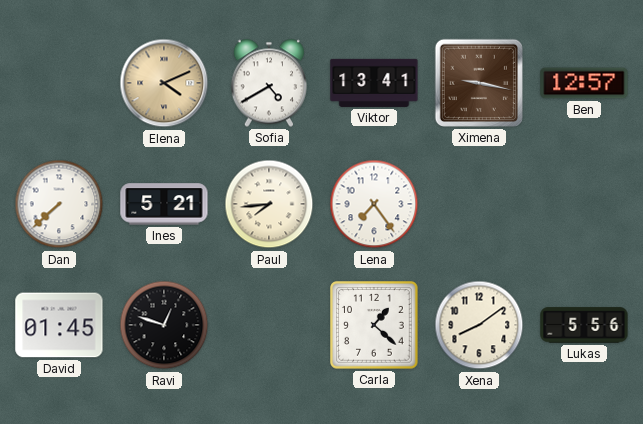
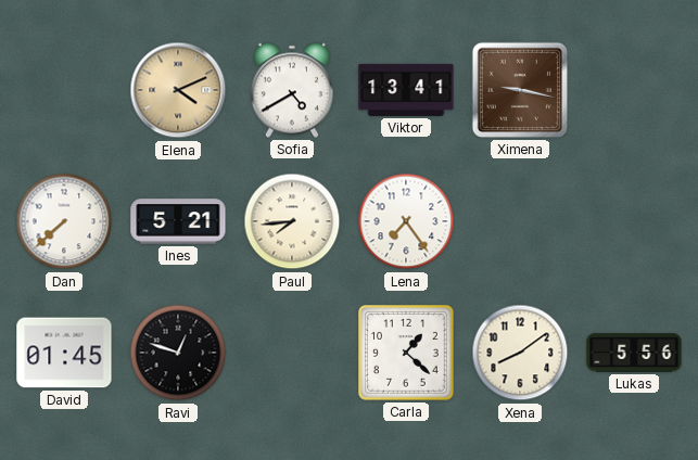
Ben: 12:57 -> none (584, 83)
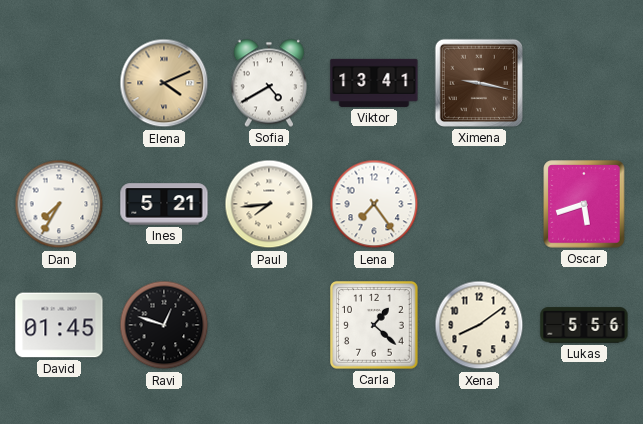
Dan: 7:38 -> 7:35 (59, 204)
Oscar: none -> 5:42 (584, 204)
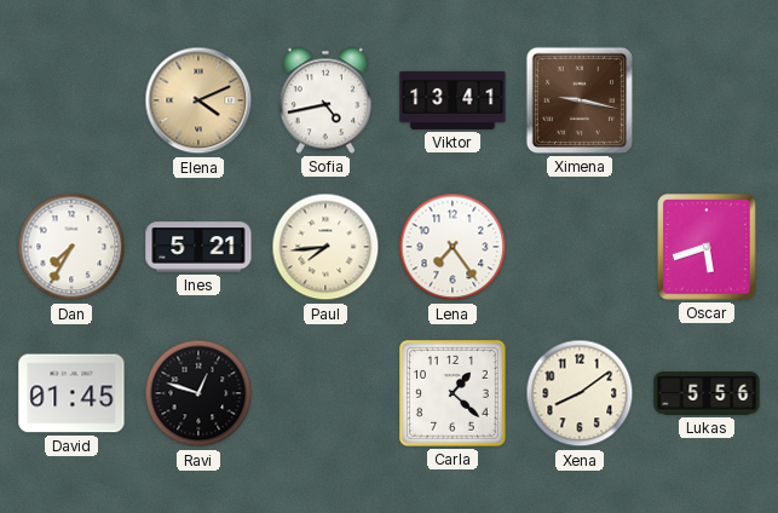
Sofia: 4:40 -> 4:43 (324, 100)
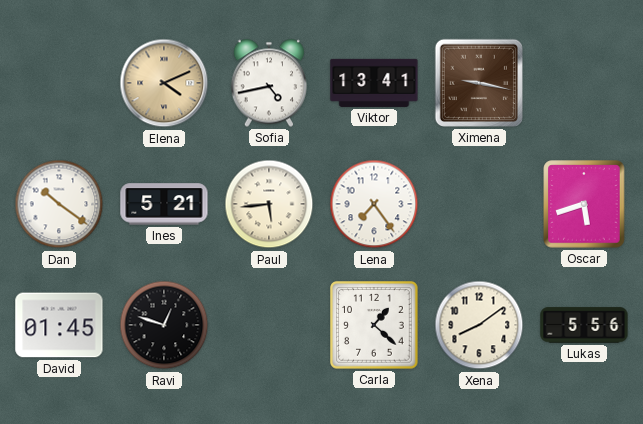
Dan: 7:35 -> 10:21 (59, 204)
Paul: 7:44 -> 5:44 (269, 204)
